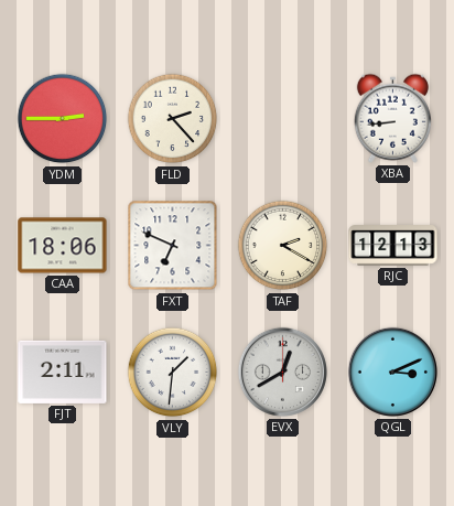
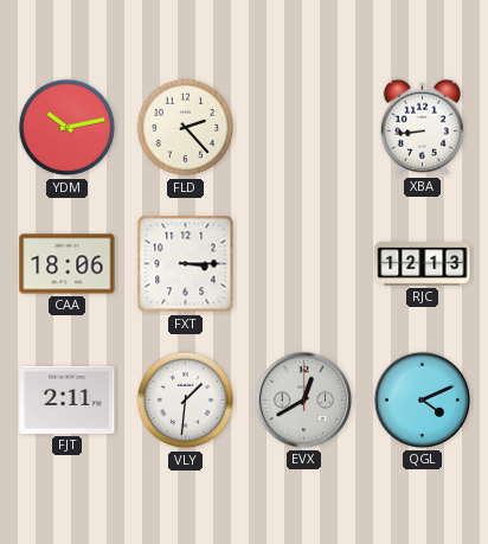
YDM: 2:45 -> 10:13 (68, 128)
FXT: 6:49 -> 3:15 (186, 264)
TAF: 2:20 -> none (283, 246)
QGL: 3:11 -> 4:11 (422, 399)
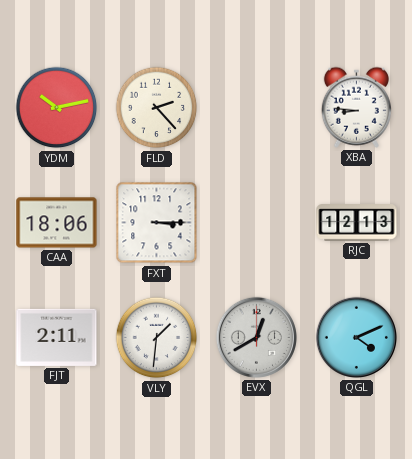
XBA: 8:44 -> 8:46 (356, 107)
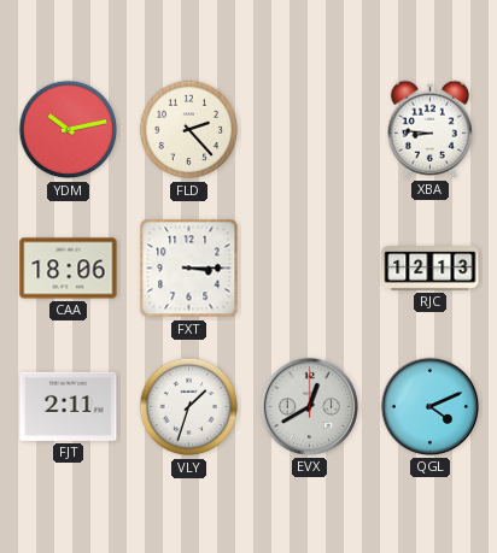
VLY: 1:31 -> 1:33 (189, 407)
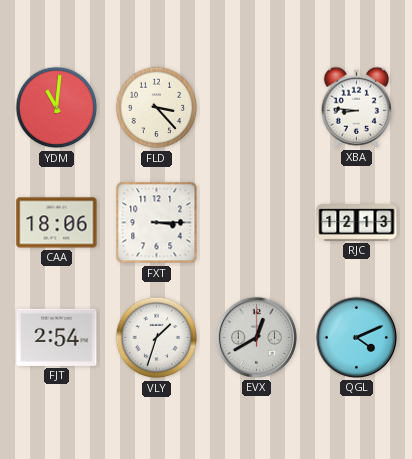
YDM: 10:13 -> 11:01 (57, 108)
FLD: 2:23 -> 3:23 (157, 108)
FJT: 2:11 -> 2:54 (57, 337)
